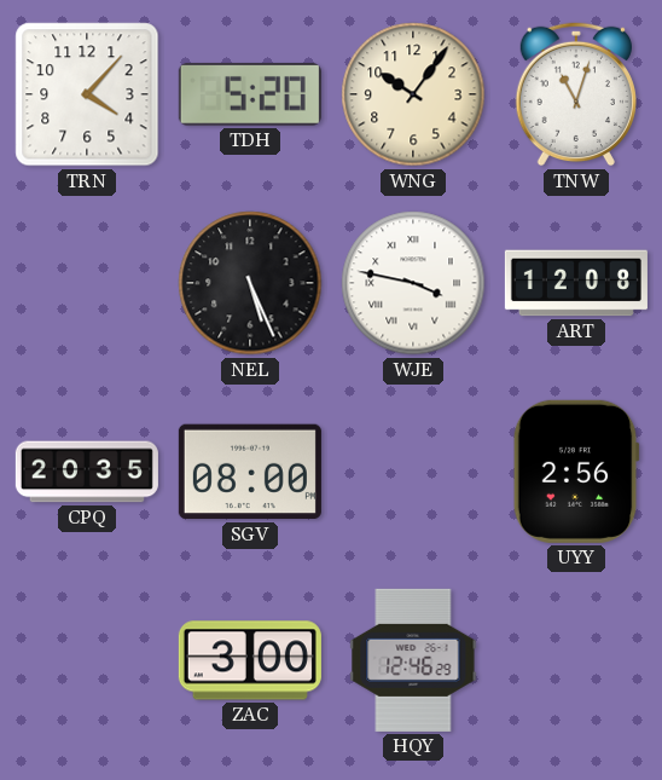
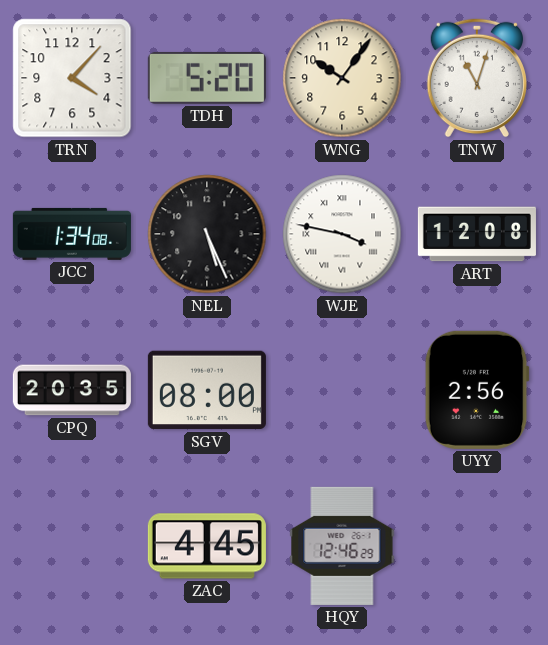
JCC: none -> 1:34 (72, 234)
ZAC: 3:00 -> 4:45 (207, 546)
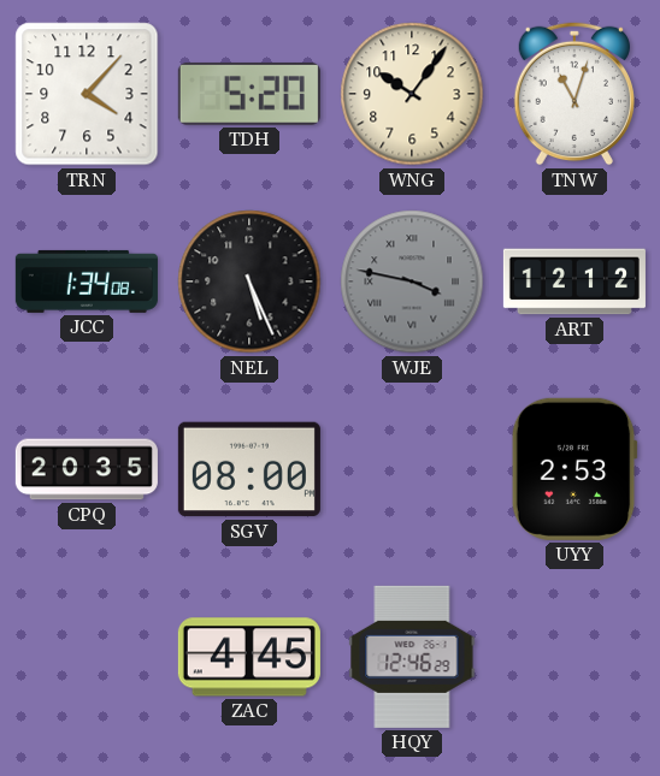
WJE dial: white -> grey (412, 282)
ART: 12:08 -> 12:12 (574, 282)
UYY: 2:56 -> 2:53 (574, 469)
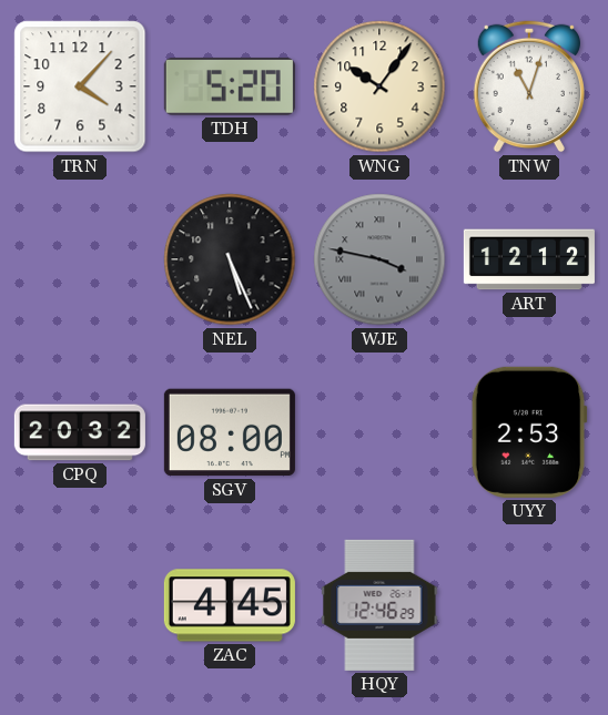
JCC: 1:34 -> none (87, 282)
CPQ: 20:35 -> 20:32 (80, 432)
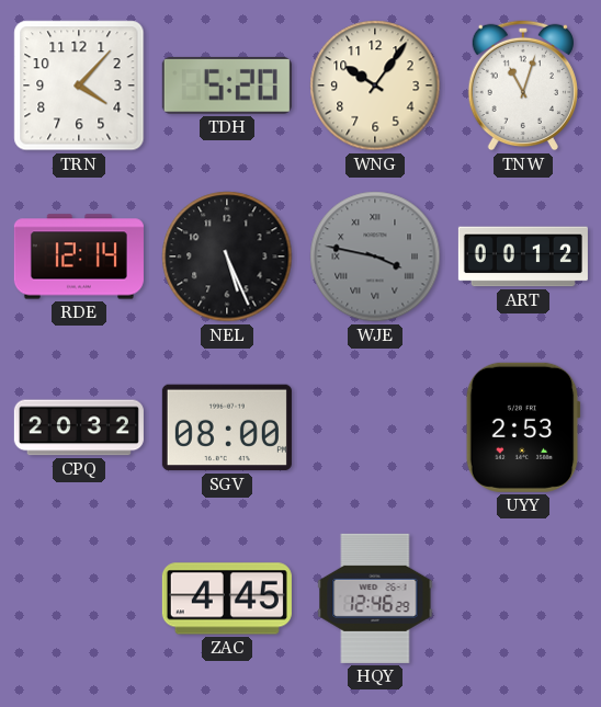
RDE: none -> 12:14 (79, 256)
ART: 12:12 -> 00:12 (523, 256)
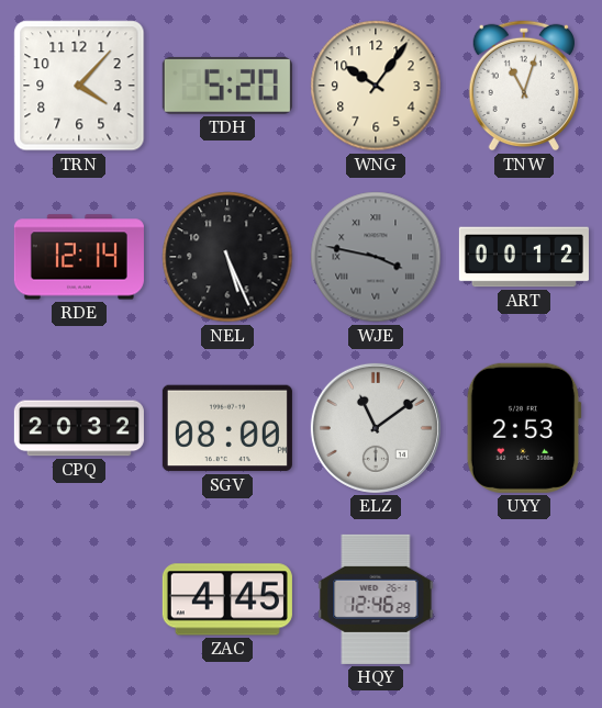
ELZ: none -> 11:09 (376, 428)
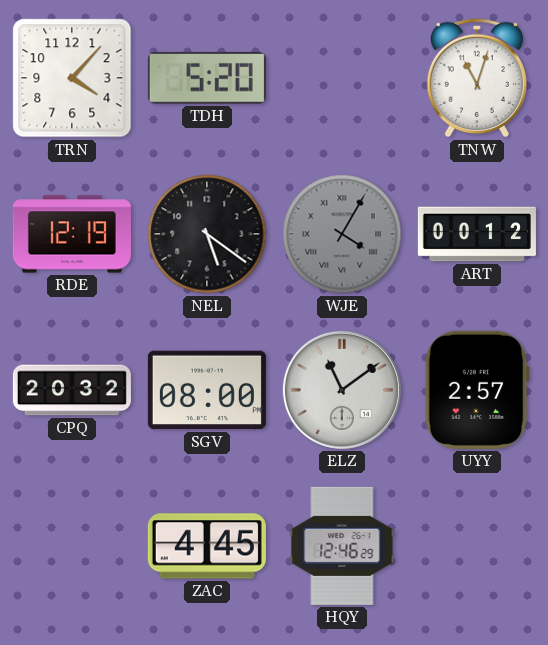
WNG: 10:06 -> none (376, 86)
RDE: 12:14 -> 12:19 (72, 234)
NEL: 5:26 -> 5:21 (207, 234)
WJE: 3:47 -> 4:05 (342, 234)
UYY: 2:53 -> 2:57 (477, 390)
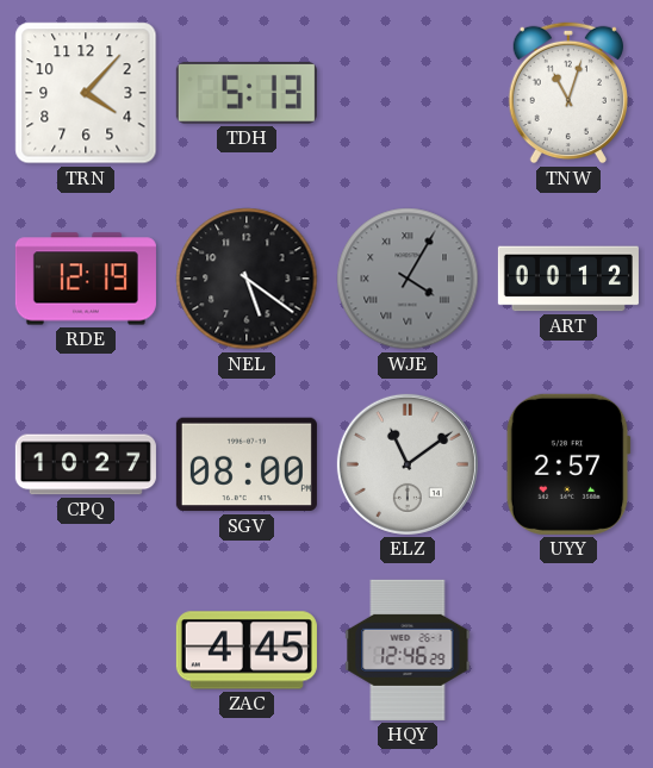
TDH: 5:20 -> 5:13 (247, 93)
CPQ: 20:32 -> 10:27 (86, 464)
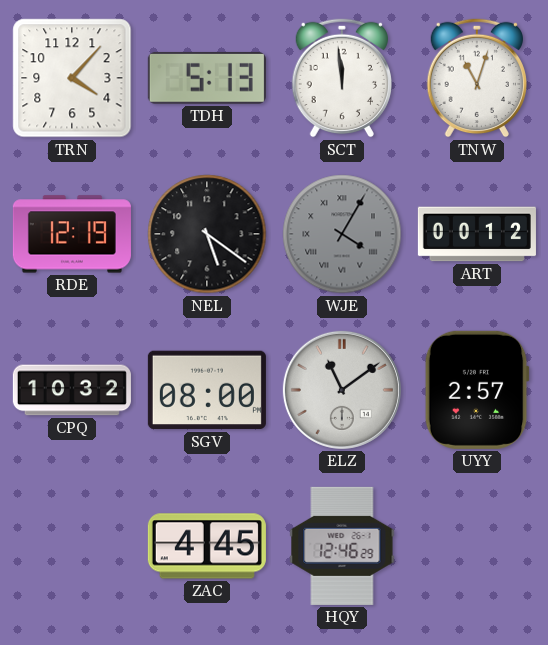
SCT: none -> 11:59 (342, 78)
CPQ: 10:27 -> 10:32 (72, 390)
